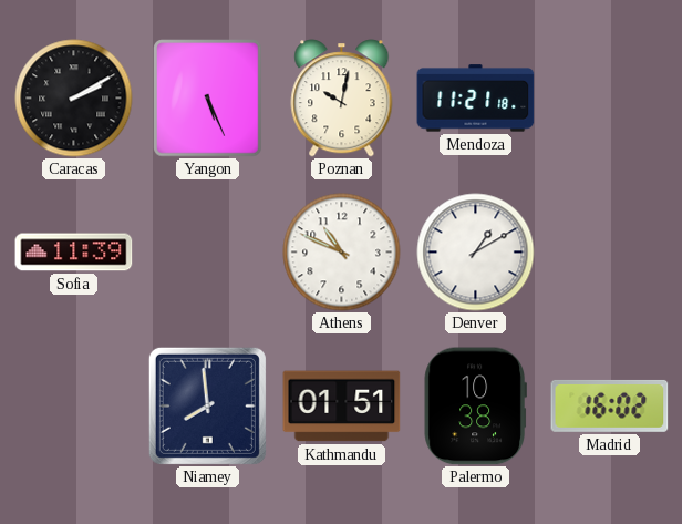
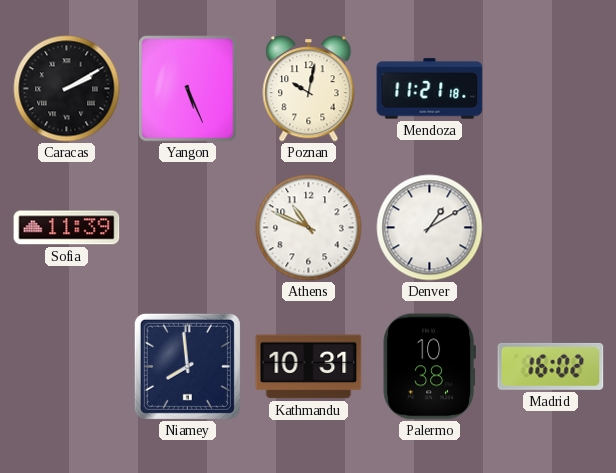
Kathmandu: 01:51 -> 10:31 (309, 367)
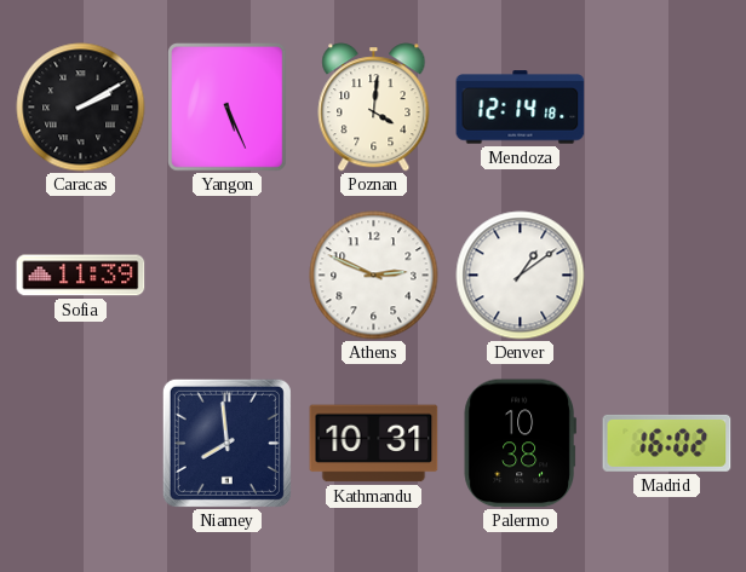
Poznan: 10:02 -> 4:01 (374, 108)
Mendoza: 11:21 -> 12:14 (521, 108)
Athens: 10:49 -> 2:49 (374, 276)
Denver: 1:10 -> 1:09 (521, 276)
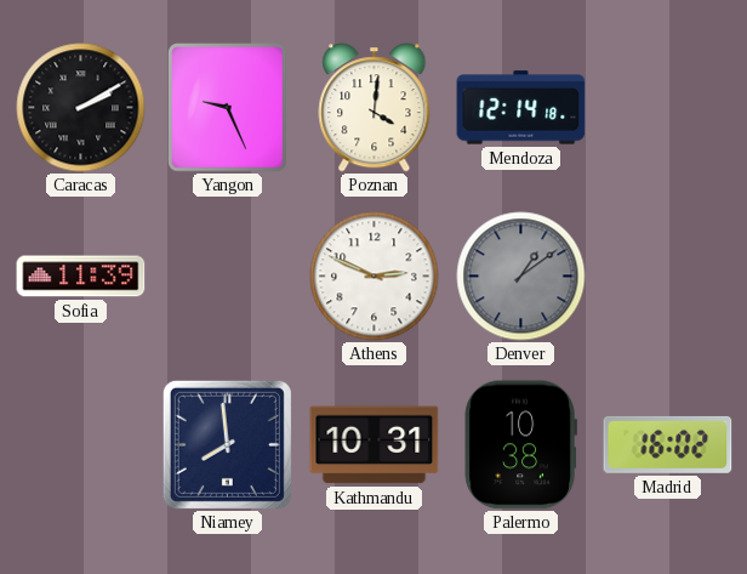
Yangon: 5:26 -> 9:26 (228, 108)
Denver dial: white -> grey (521, 277)
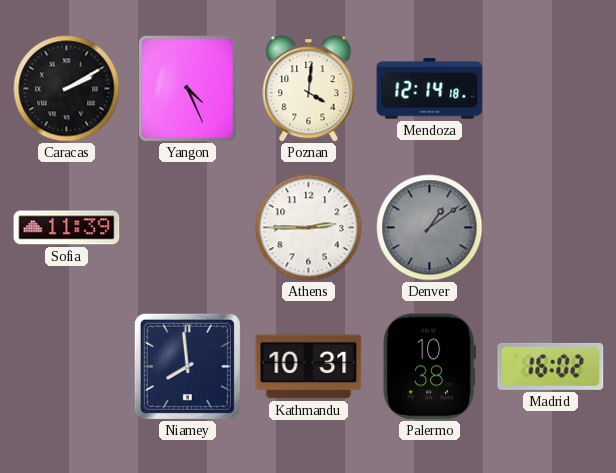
Yangon: 9:26 -> 4:26 (188, 89)
Athens: 2:49 -> 2:45 (309, 228)
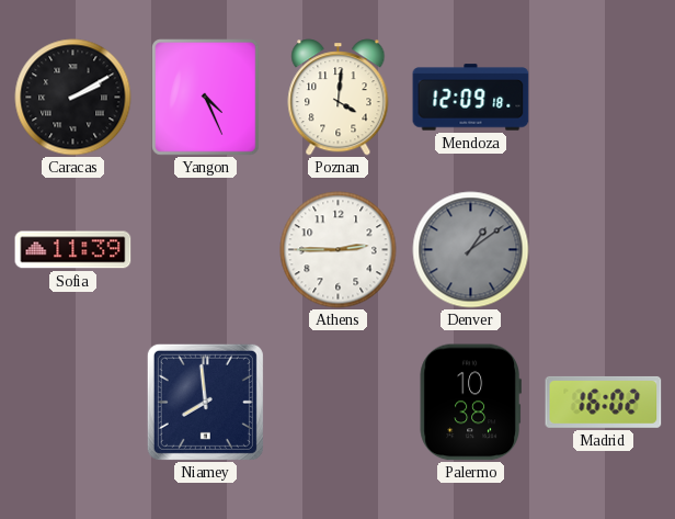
Mendoza: 12:14 -> 12:09 (471, 98)
Kathmandu: 10:31 -> none (309, 367)
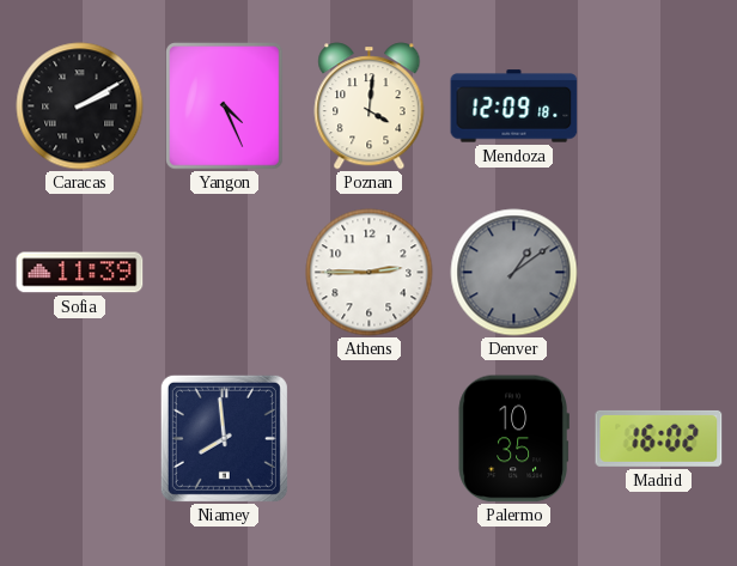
Palermo: 10:38 -> 10:35 (513, 439)
